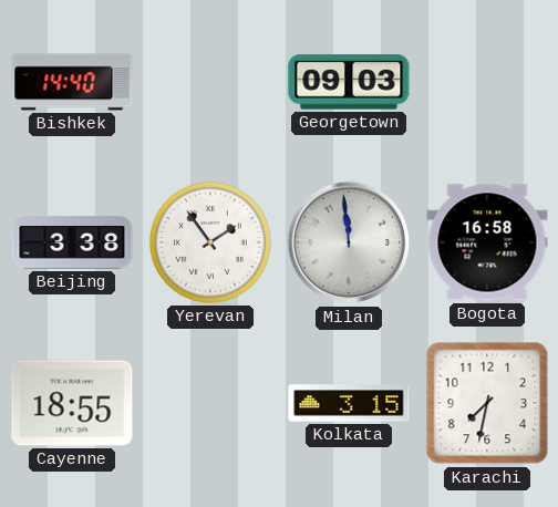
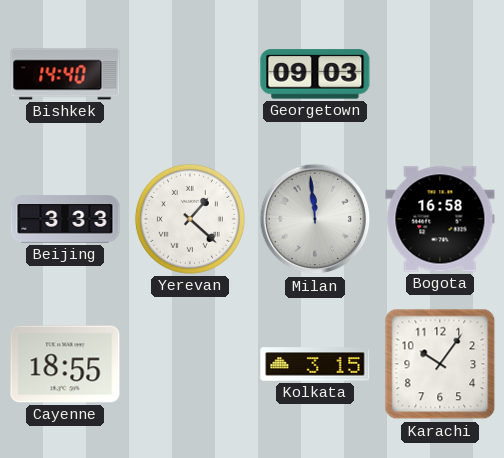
Beijing: 3:38 -> 3:33 (65, 219)
Yerevan: 1:54 -> 1:22 (190, 219)
Karachi: 7:32 -> 10:06 (440, 364)
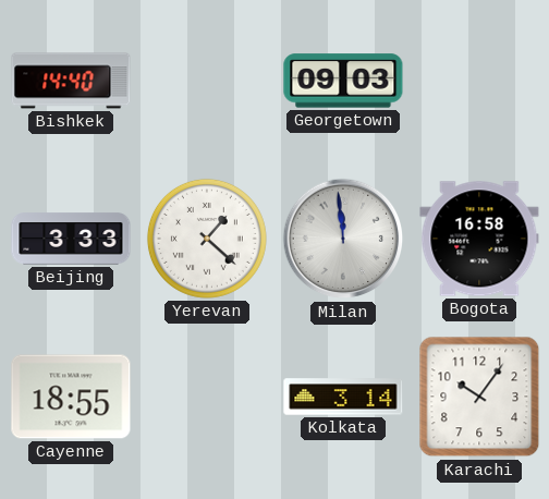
Kolkata: 3:15 -> 3:14 (343, 397)
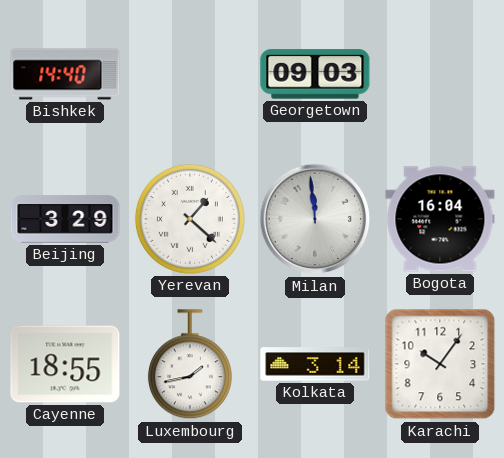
Beijing: 3:33 -> 3:29 (65, 219)
Bogota: 16:58 -> 16:04 (440, 219)
Luxembourg: none -> 1:43 (190, 365)
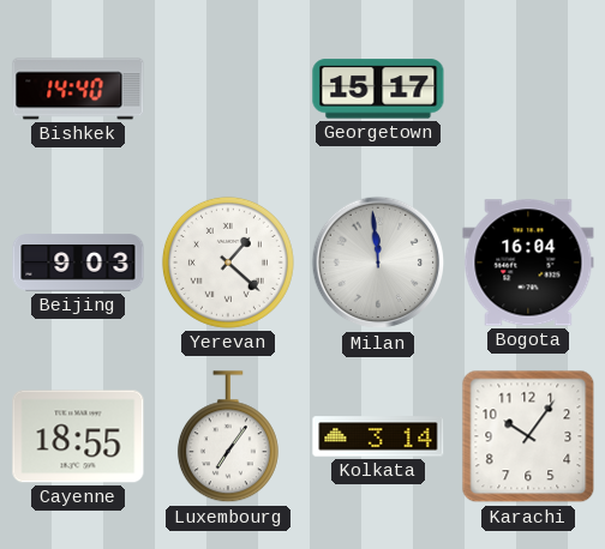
Georgetown: 09:03 -> 15:17 (378, 89)
Beijing: 3:29 -> 9:03 (78, 263)
Luxembourg: 1:43 -> 7:06 (228, 438)
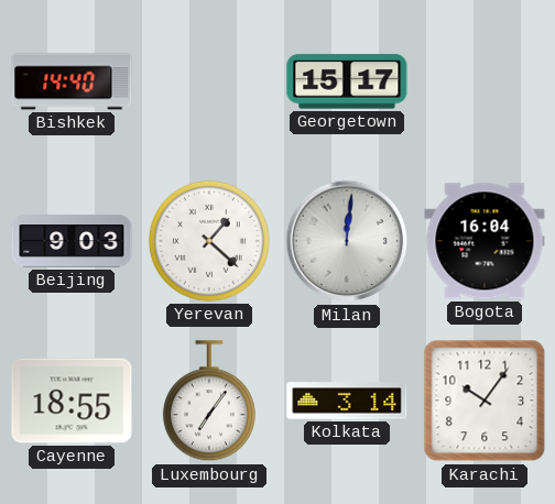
Milan: 11:59 -> 12:01 (347, 241)
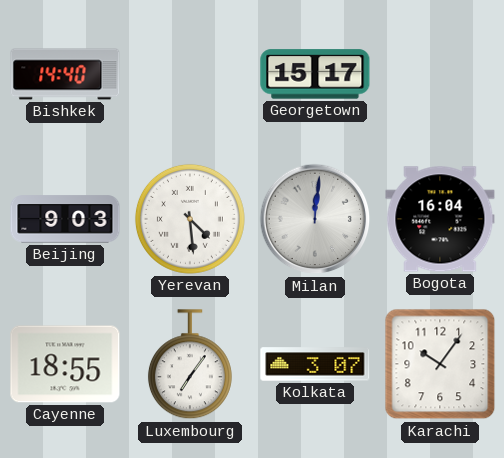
Yerevan: 1:22 -> 4:29 (190, 219)
Kolkata: 3:14 -> 3:07 (315, 364)
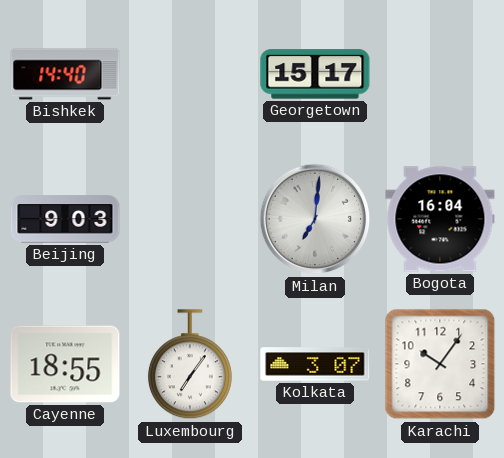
Yerevan: 4:29 -> none (190, 219)
Milan: 12:01 -> 7:01 (315, 219)
